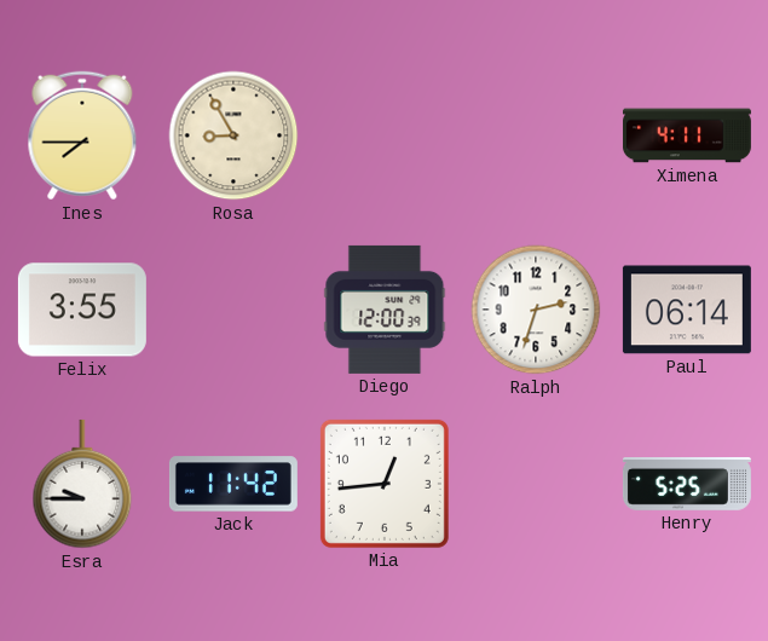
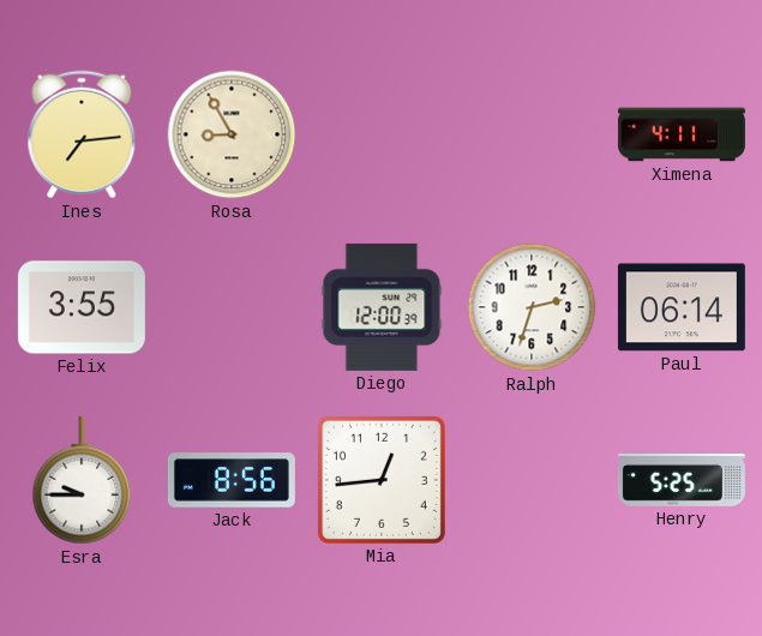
Ines: 7:45 -> 7:14 (82, 134)
Jack: 11:42 -> 8:56 (232, 480)
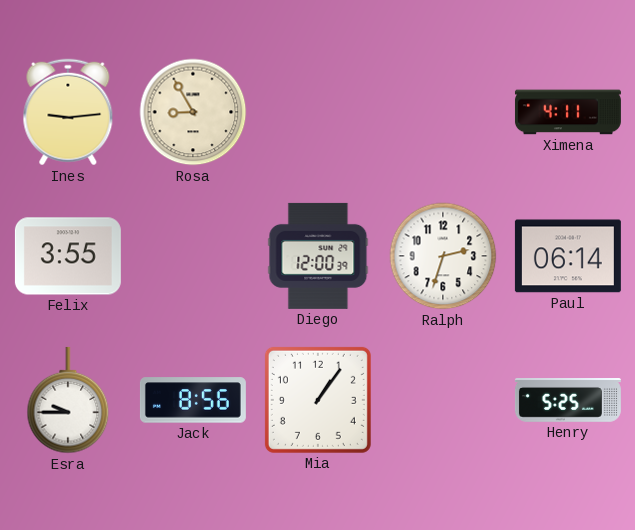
Ines: 7:14 -> 9:14 (68, 112)
Mia: 12:44 -> 1:06 (318, 400)
